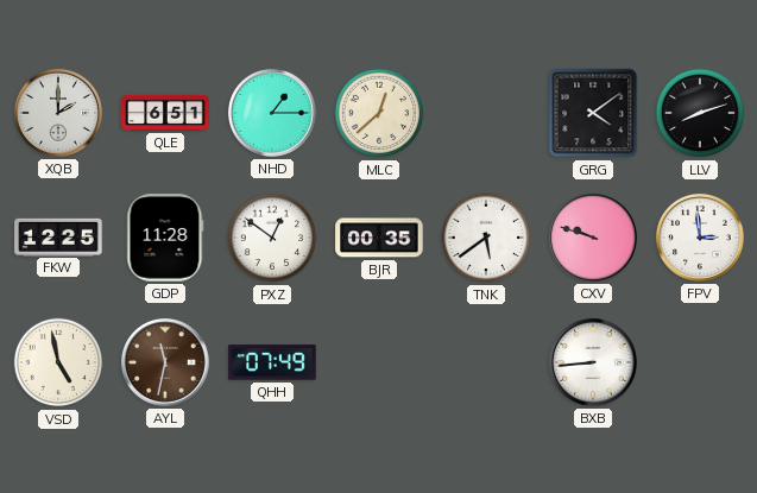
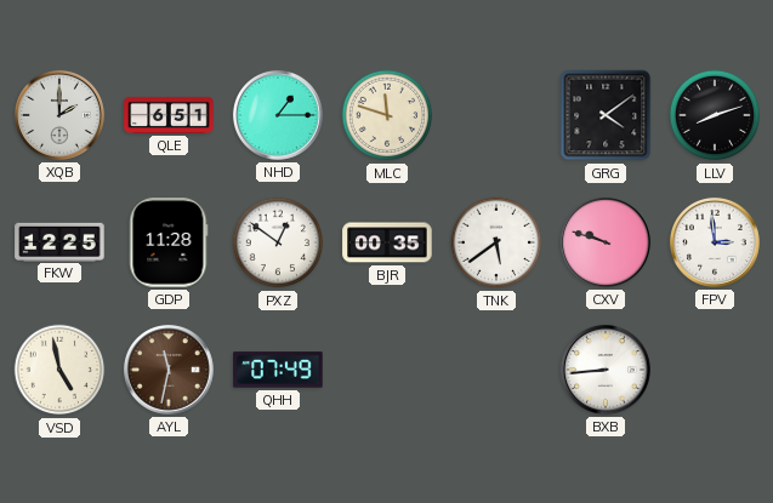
MLC: 12:38 -> 11:48 (387, 115)
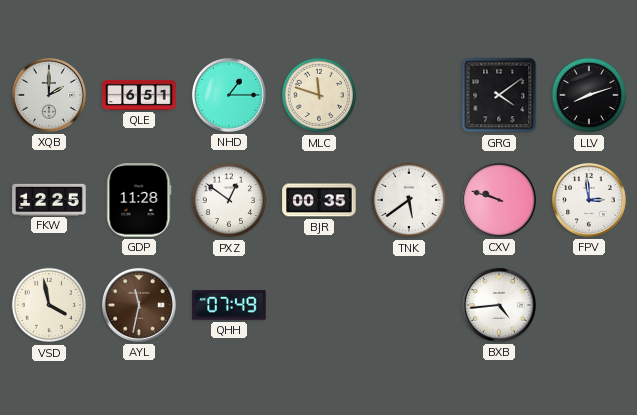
VSD: 4:58 -> 3:58 (49, 305)
BXB: 8:44 -> 4:44 (499, 305)
